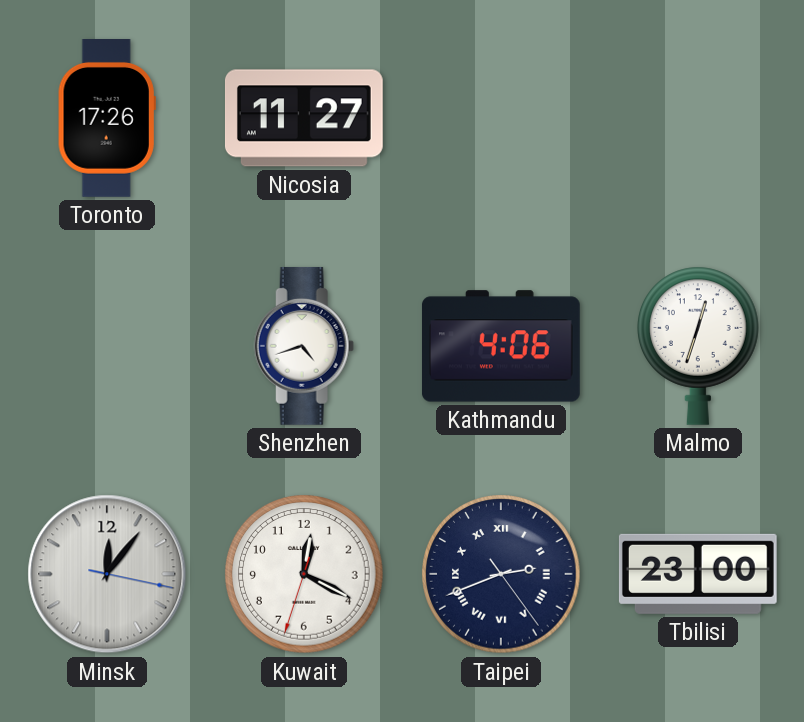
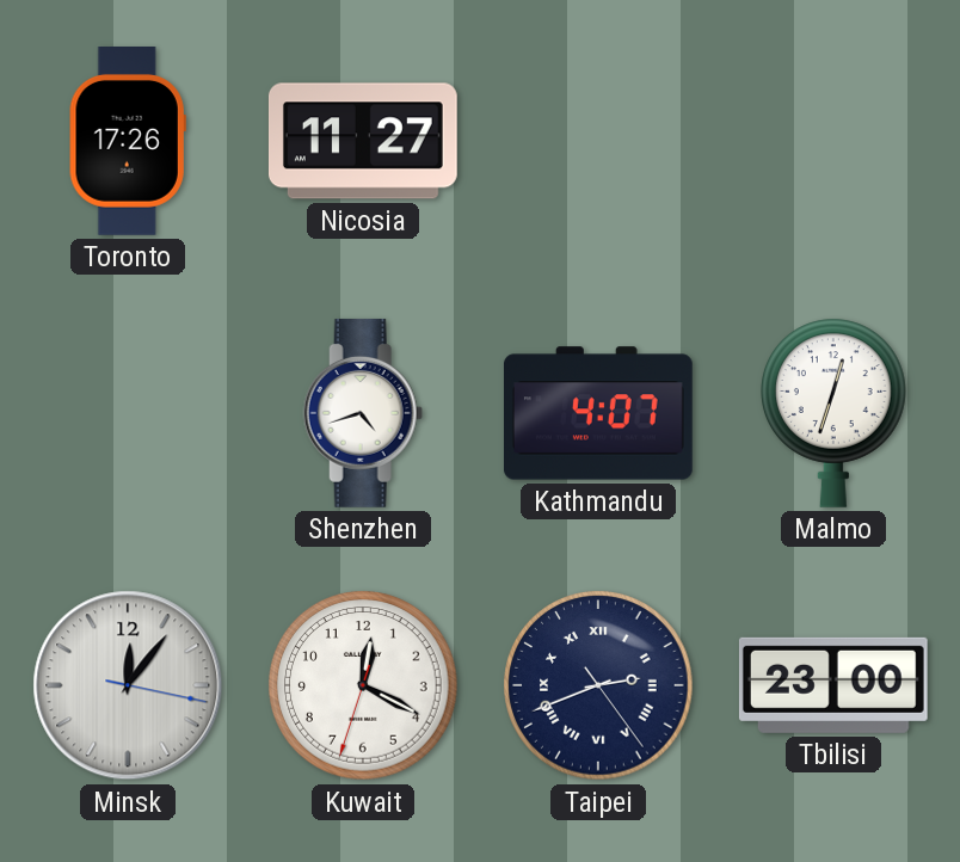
Kathmandu: 4:06 -> 4:07 (598, 413)
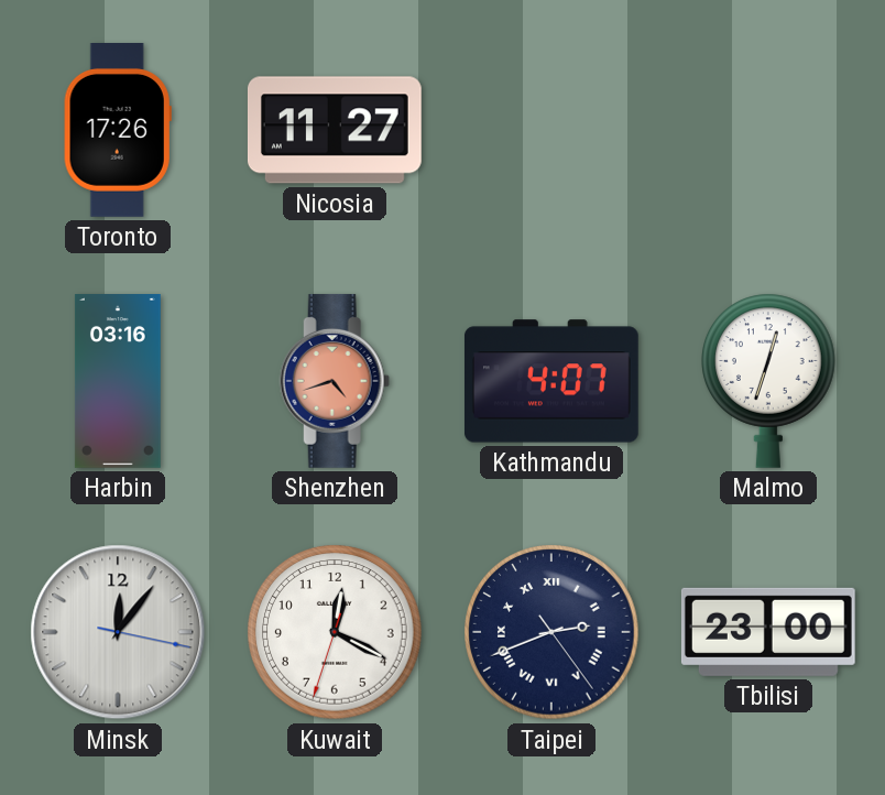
Harbin: none -> 03:16 (118, 382)
Shenzhen dial: white -> salmon (335, 381)
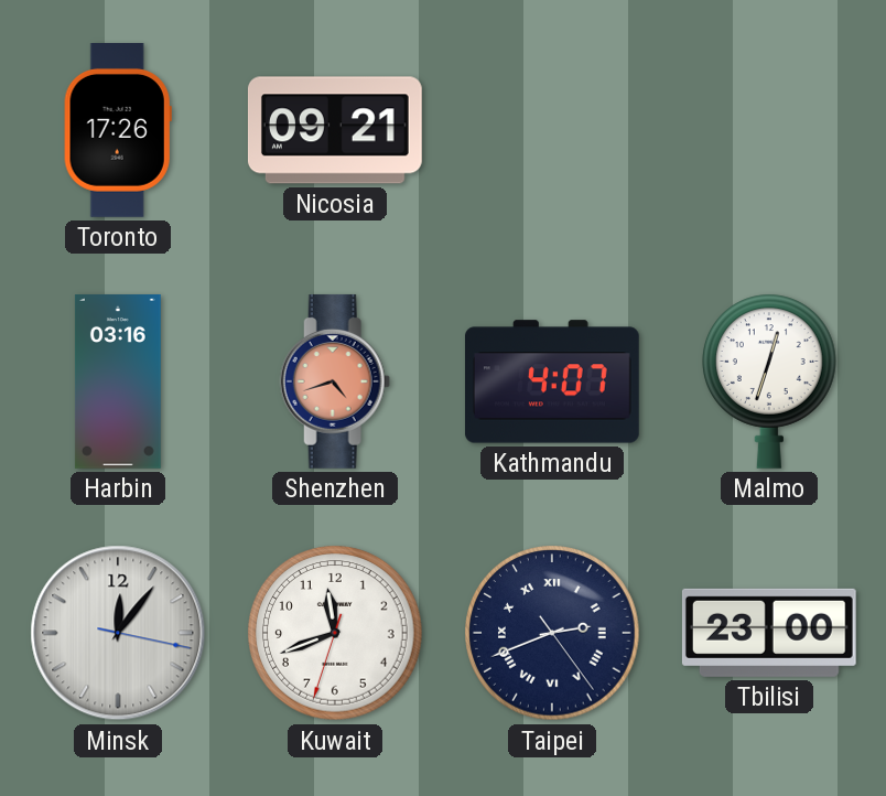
Nicosia: 11:27 -> 09:21 (335, 130)
Kuwait: 12:19 -> 11:41 (335, 633)
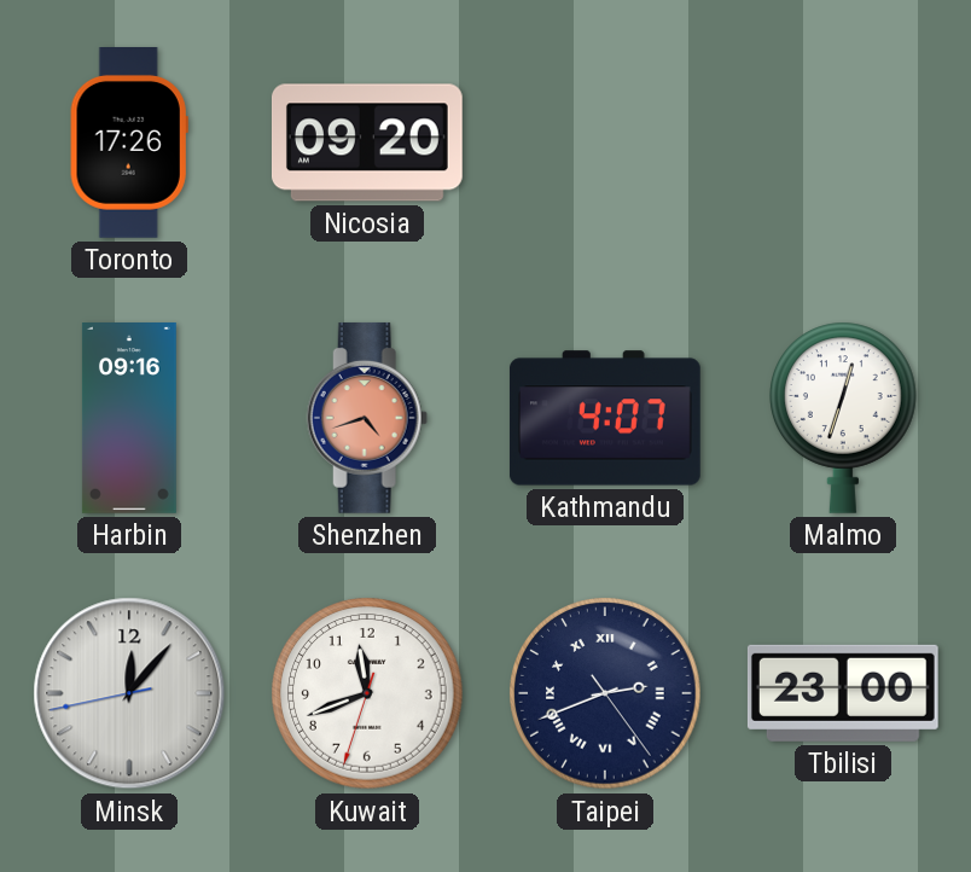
Nicosia: 09:21 -> 09:20 (367, 143)
Harbin: 03:16 -> 09:16 (129, 419)
Minsk: 12:06:17 -> 12:06:43 (129, 693)
